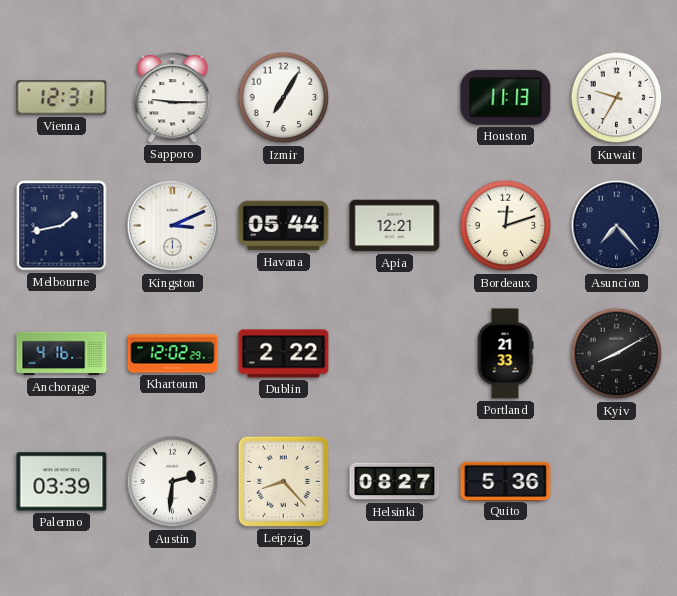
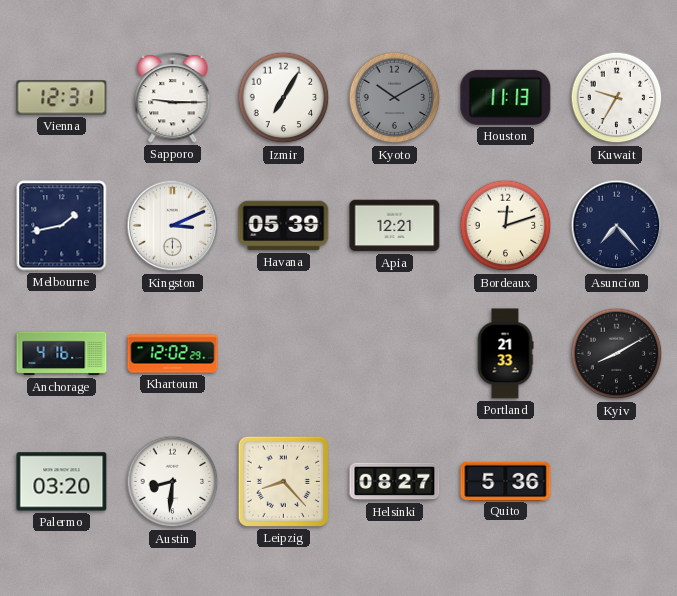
Kyoto: none -> 10:10 (395, 98)
Havana: 05:44 -> 05:39 (284, 226)
Dublin: 2:22 -> none (284, 354)
Palermo: 03:39 -> 03:20 (62, 482)
Austin: 2:31 -> 8:31 (173, 482)
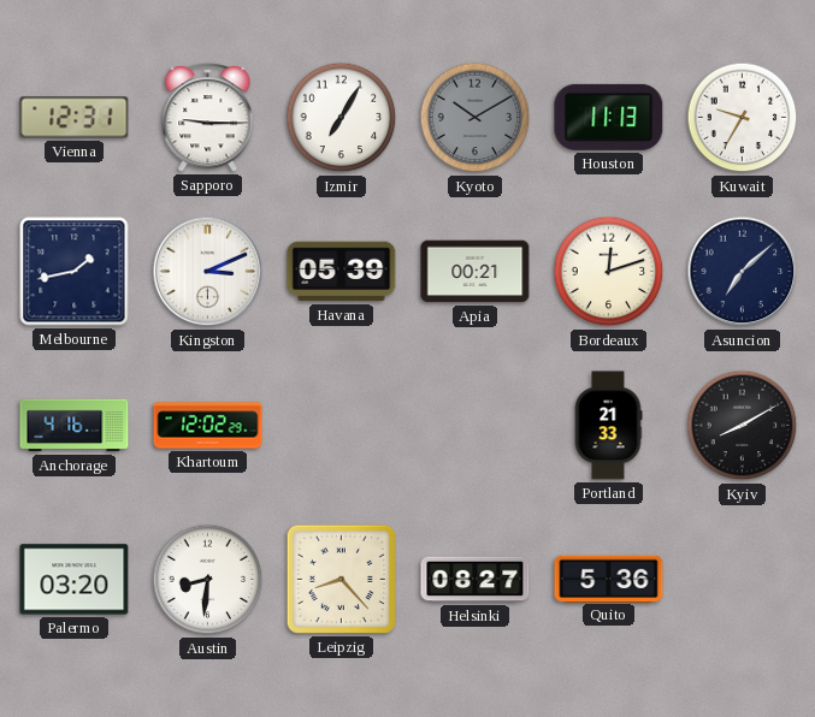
Apia: 12:21 -> 00:21 (476, 272)
Asuncion: 7:23 -> 7:08 (743, 272)
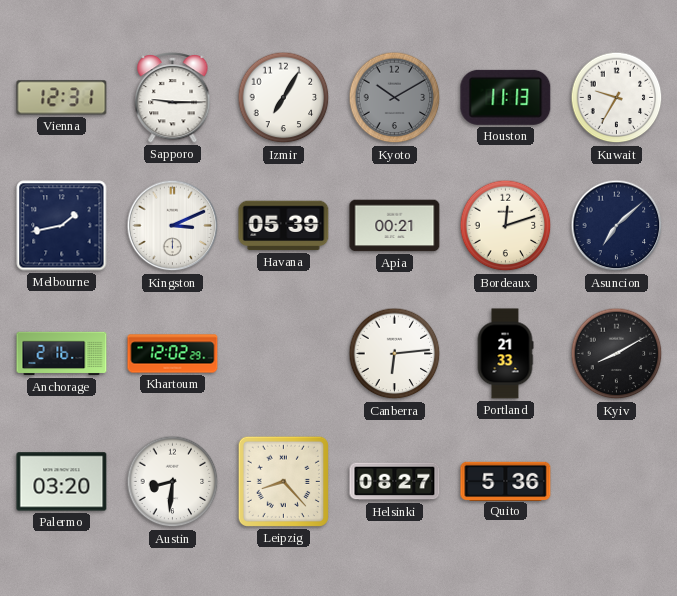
Anchorage: 4:16 -> 2:16 (62, 354)
Canberra: none -> 6:14 (395, 354)
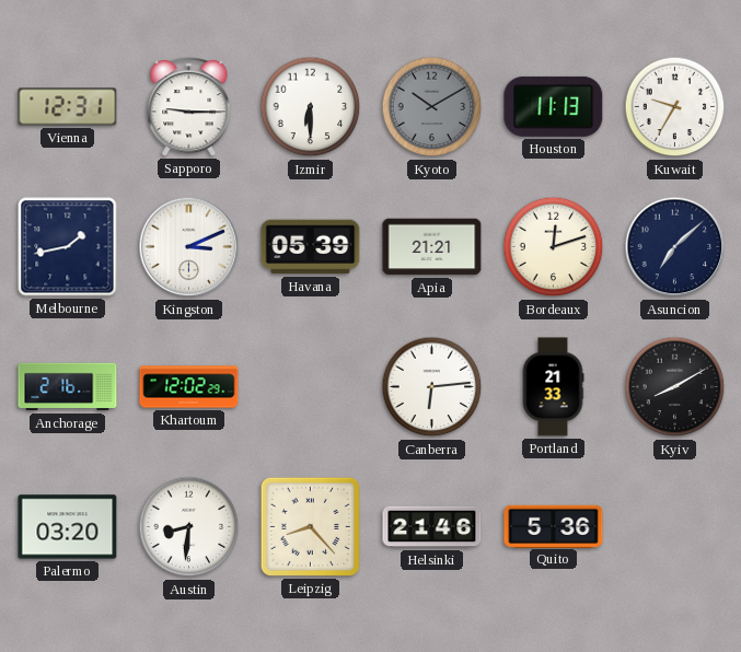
Izmir: 7:05 -> 6:30 (311, 107)
Apia: 00:21 -> 21:21 (432, 247)
Helsinki: 08:27 -> 21:46 (432, 527)
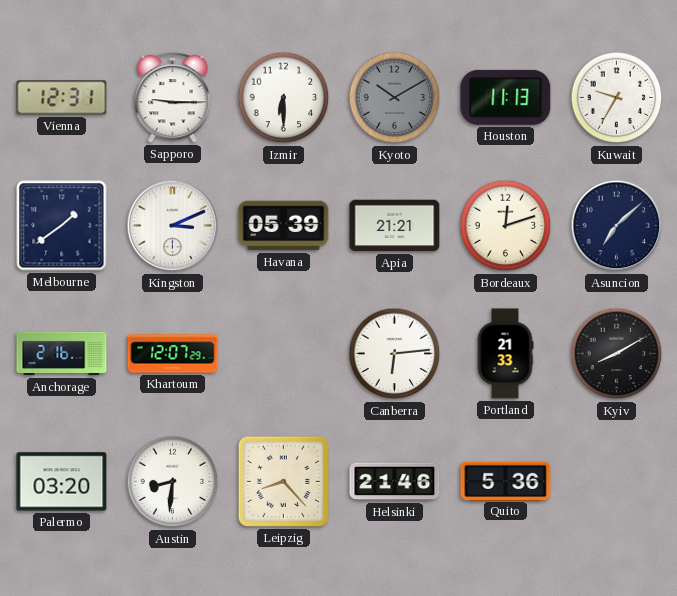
Melbourne: 1:43 -> 1:39 (62, 226)
Khartoum: 12:02 -> 12:07 (173, 354)
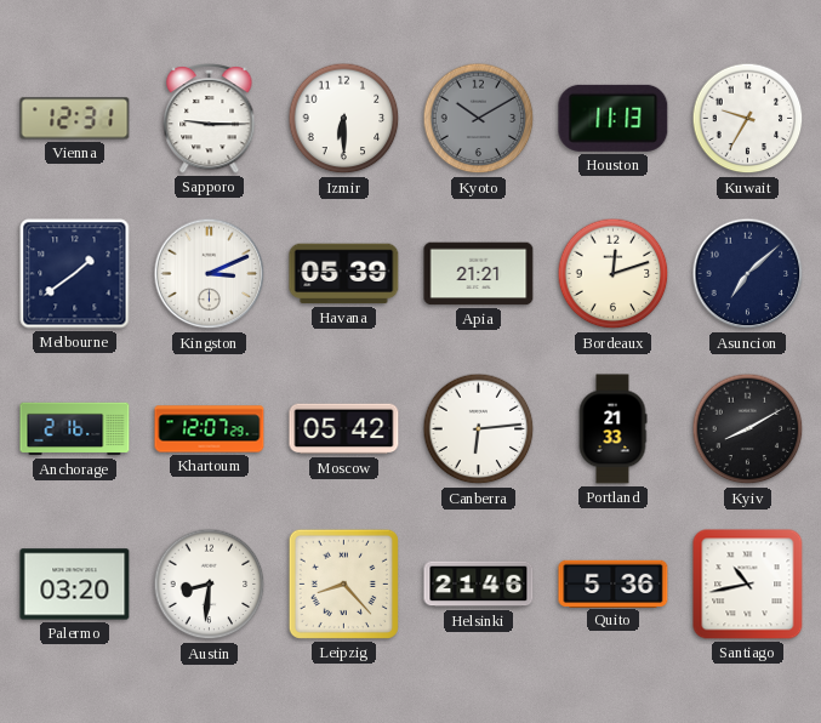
Moscow: none -> 05:42 (344, 429)
Santiago: none -> 10:43 (748, 585)
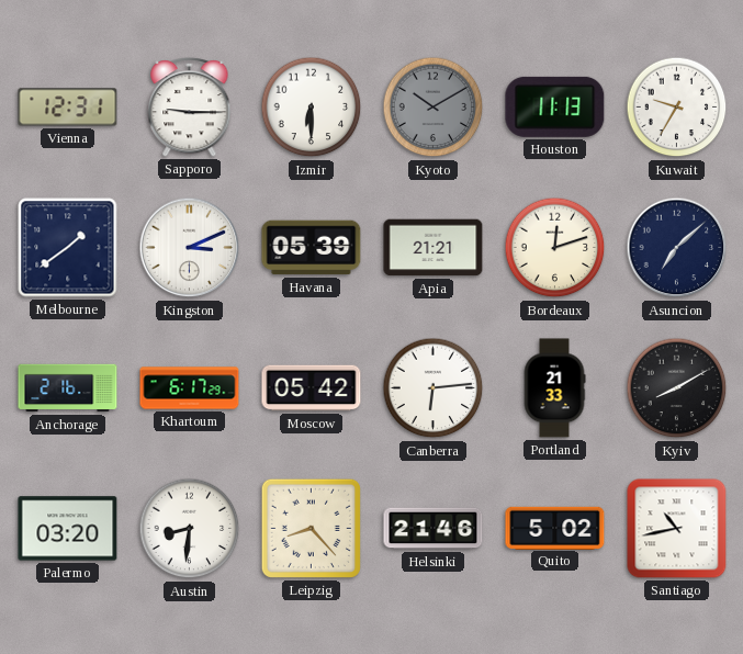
Khartoum: 12:07 -> 6:17 (190, 388)
Quito: 5:36 -> 5:02 (555, 528)
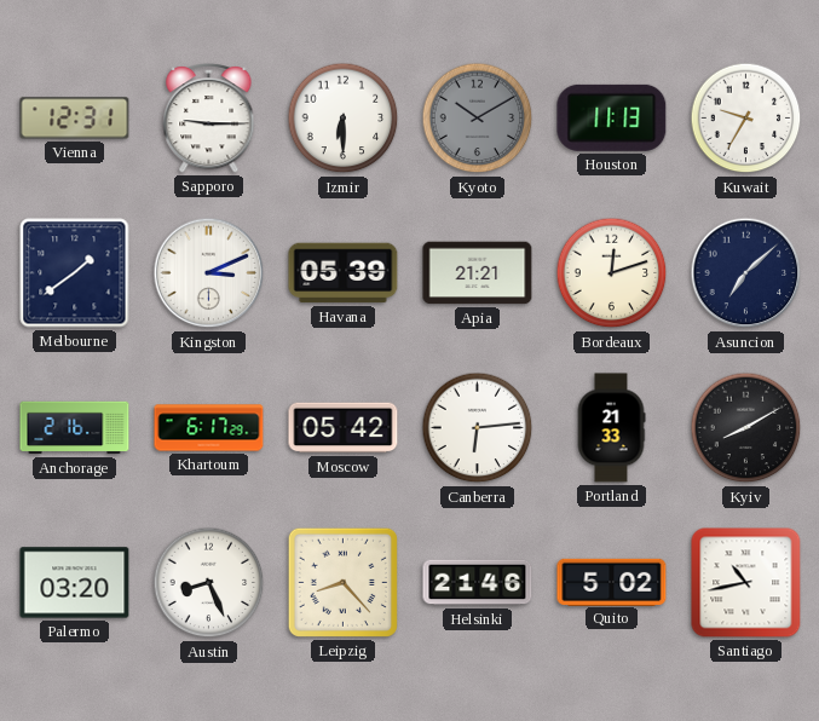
Austin: 8:31 -> 8:26 (209, 583)
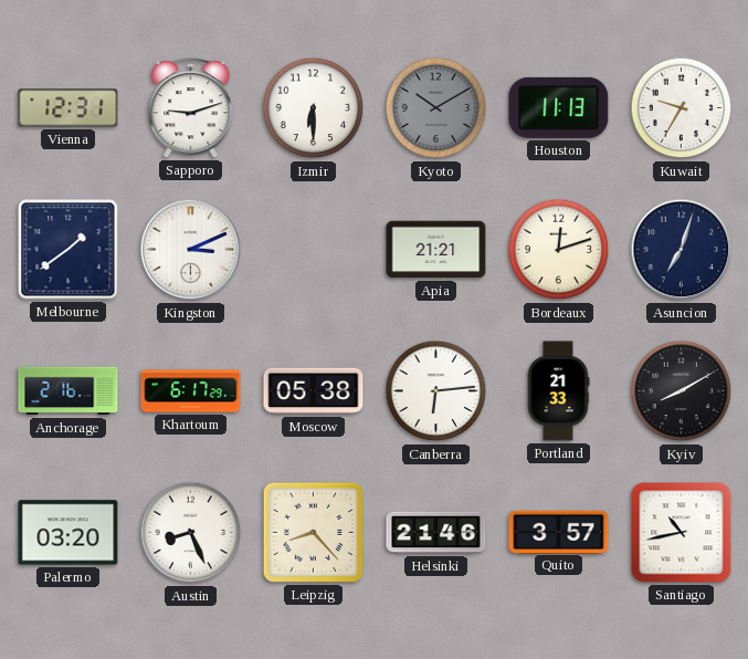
Sapporo: 9:15 -> 9:12 (191, 107)
Havana: 05:39 -> none (344, 273)
Asuncion: 7:08 -> 7:03 (682, 250)
Moscow: 05:42 -> 05:38 (314, 391)
Quito: 5:02 -> 3:57 (559, 532)
